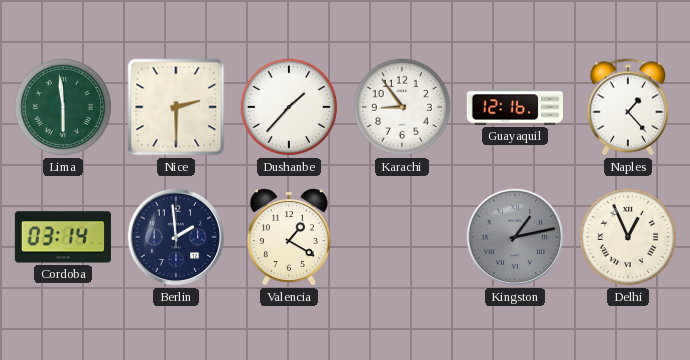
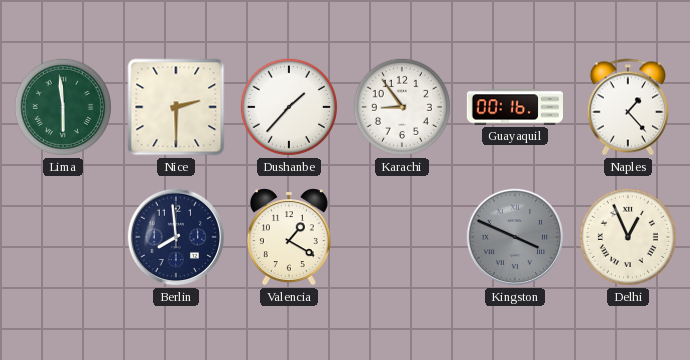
Guayaquil: 12:16 -> 00:16 (515, 107)
Cordoba: 03:14 -> none (63, 237)
Berlin: 1:59 -> 7:59 (176, 237)
Kingston: 1:13 -> 3:49 (515, 237)
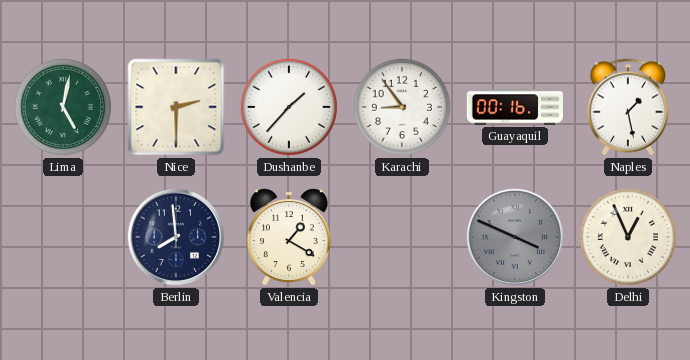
Lima: 5:59 -> 5:02 (63, 107)
Naples: 1:23 -> 1:28 (628, 107)
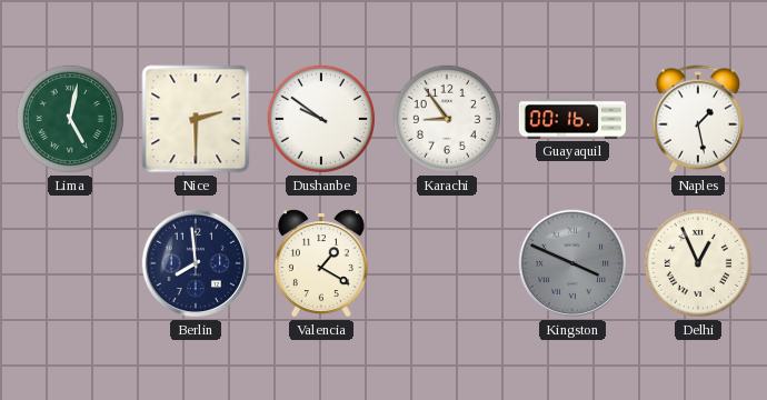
Dushanbe: 1:37 -> 9:51 (321, 119)
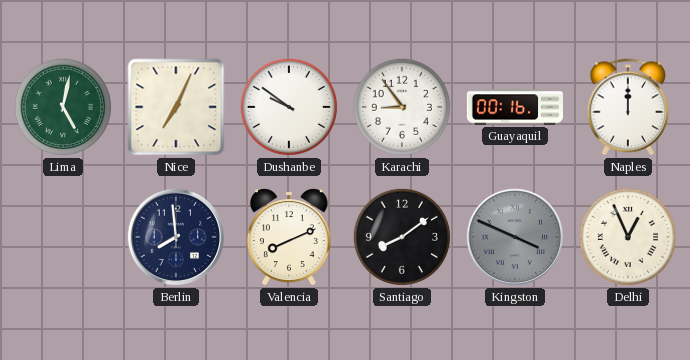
Nice: 2:30 -> 7:04 (176, 107)
Naples: 1:28 -> 12:00 (628, 107)
Valencia: 1:20 -> 8:11 (289, 237)
Santiago: none -> 8:09 (402, 237)
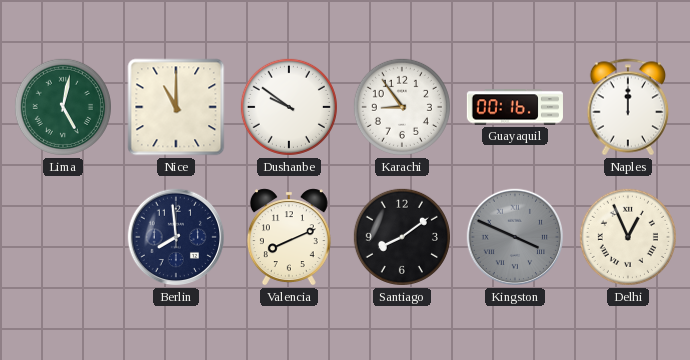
Nice: 7:04 -> 11:00 (176, 107)
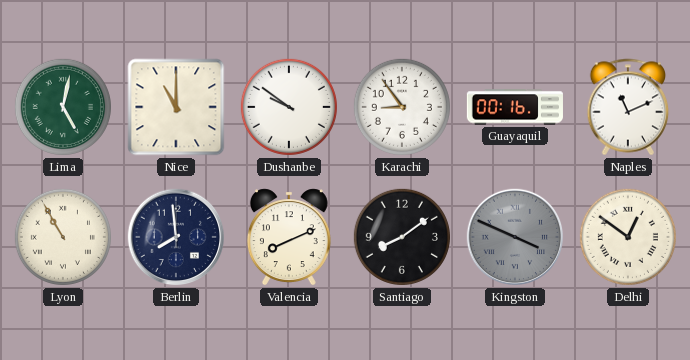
Naples: 12:00 -> 11:11 (628, 107)
Lyon: none -> 10:55 (63, 237)
Delhi: 12:56 -> 12:51 (628, 237)
